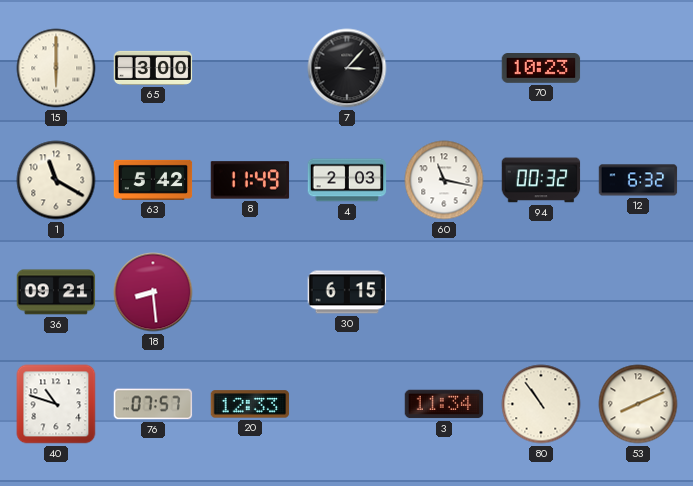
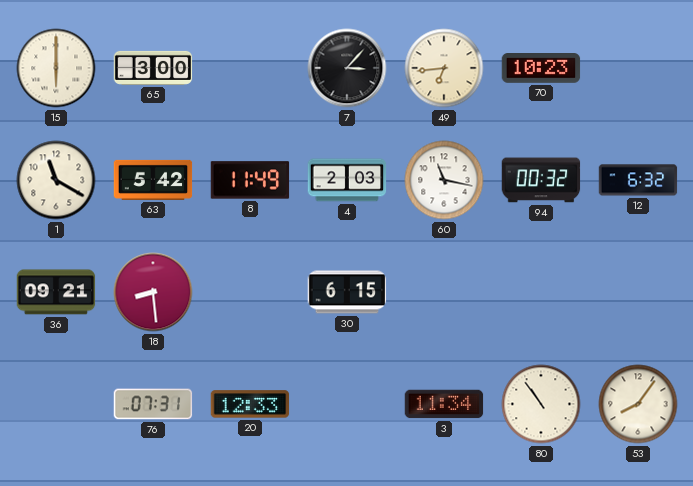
49: none -> 6:44 (444, 68)
40: 10:48 -> none (56, 404)
76: 07:57 -> 07:31 (153, 404)
53: 8:11 -> 8:06 (638, 404)
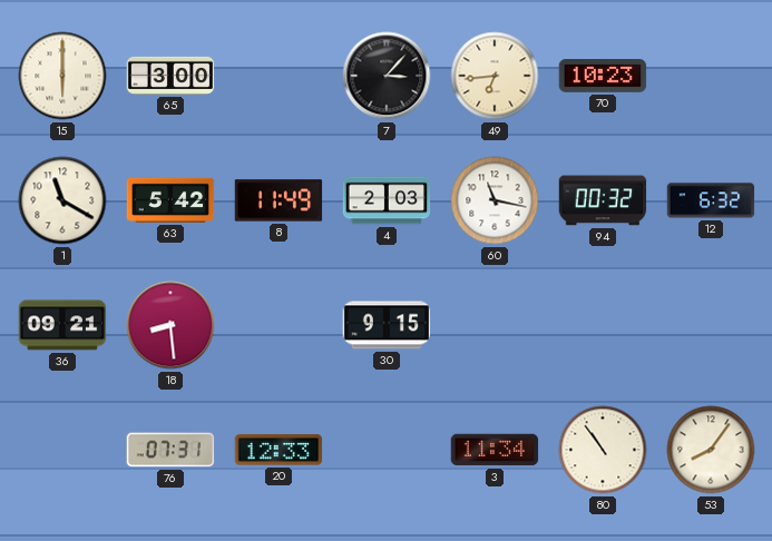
30: 6:15 -> 9:15 (387, 325)
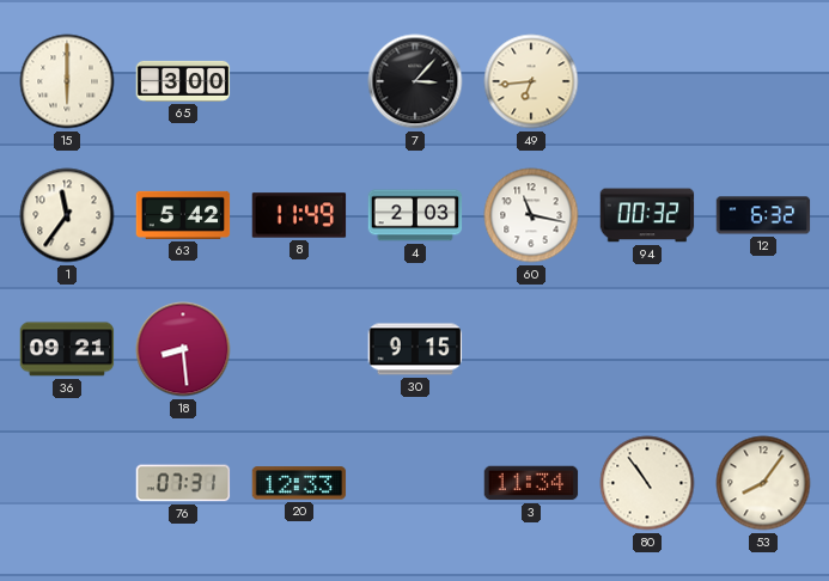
70: 10:23 -> none (603, 76)
1: 11:20 -> 11:36 (67, 215)
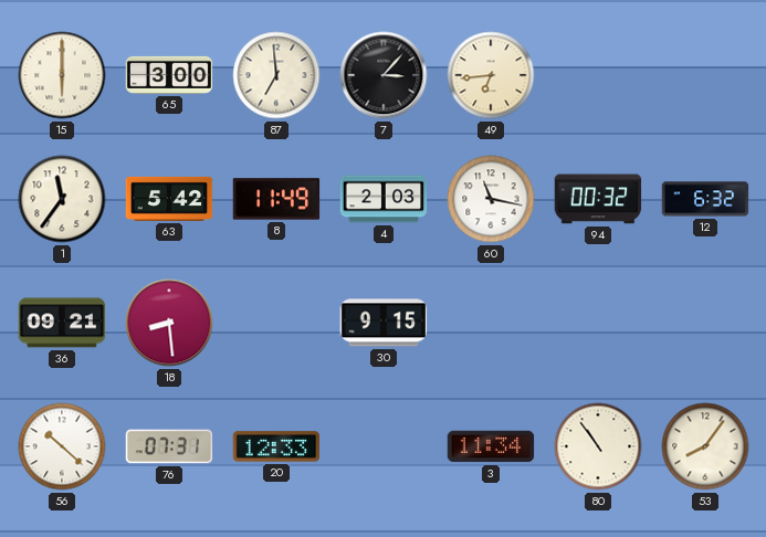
87: none -> 6:59 (276, 75)
56: none -> 10:22 (62, 446)
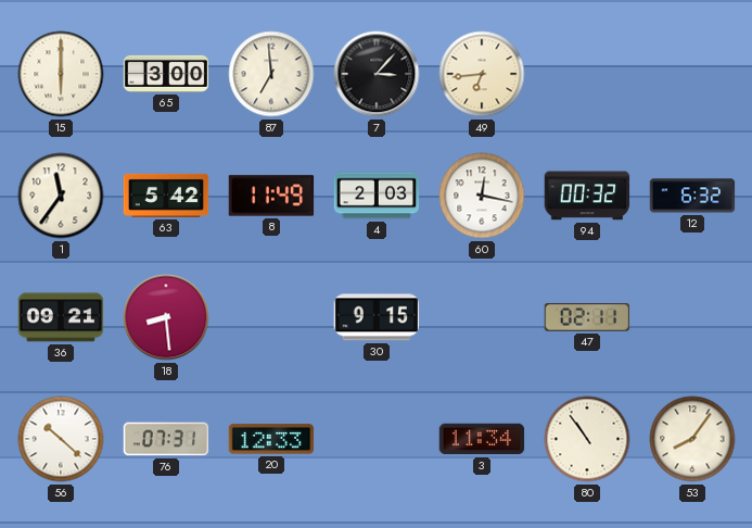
60: 11:17 -> 12:17 (482, 196)
47: none -> 02:11 (587, 317)
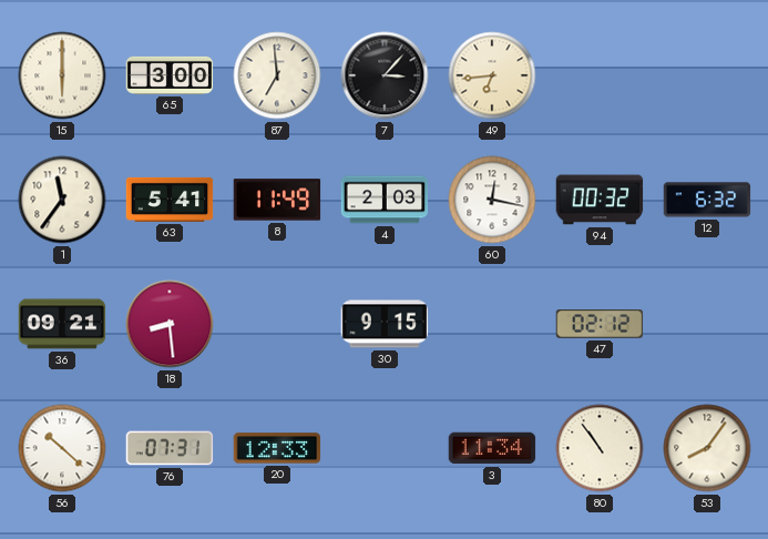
63: 5:42 -> 5:41 (170, 200)
47: 02:11 -> 02:12 (600, 324)
